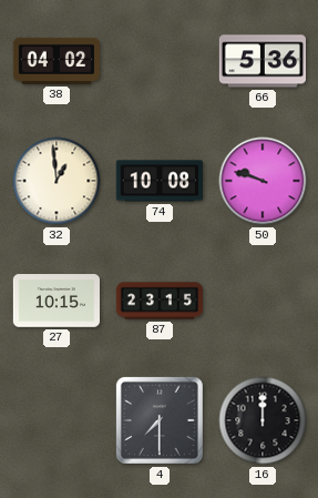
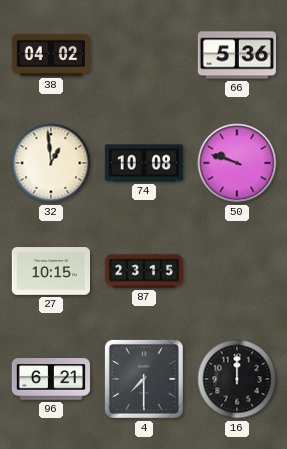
96: none -> 6:21 (50, 379)
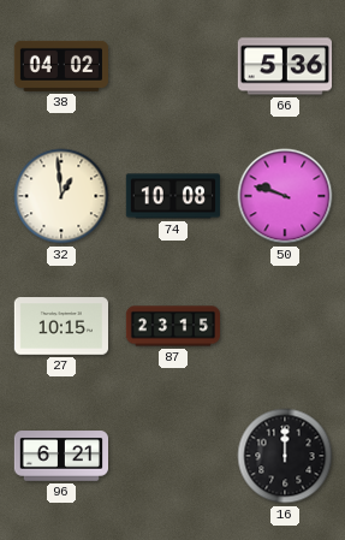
4: 7:30 -> none (144, 379)
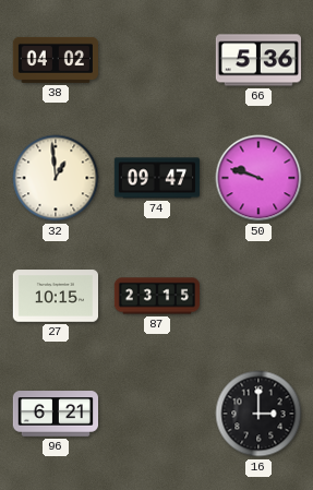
74: 10:08 -> 09:47 (157, 178)
16: 12:00 -> 3:00 (258, 414)
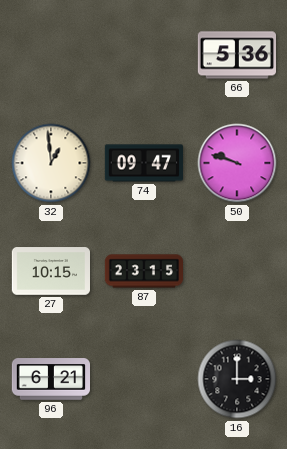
38: 04:02 -> none (56, 60)
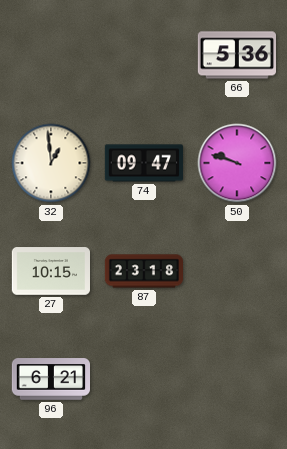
87: 23:15 -> 23:18 (143, 271)
16: 3:00 -> none (237, 379)
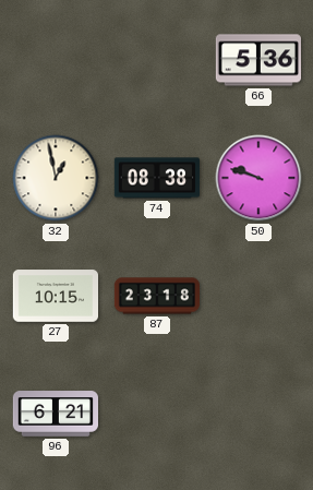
32: 12:59 -> 12:58 (56, 178)
74: 09:47 -> 08:38 (157, 178)
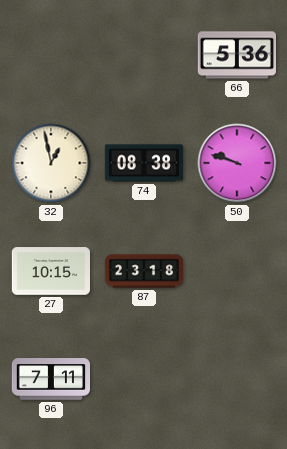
96: 6:21 -> 7:11 (50, 379)
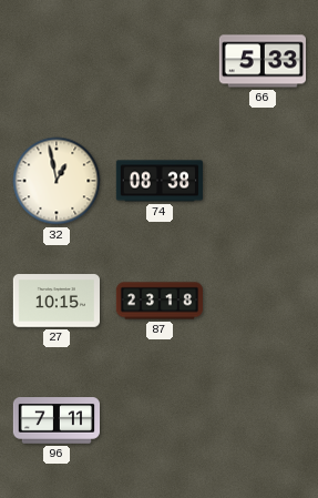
66: 5:36 -> 5:33 (261, 61)
50: 9:48 -> none (237, 163)
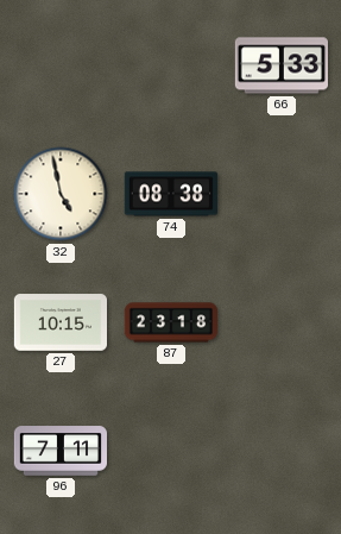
32: 12:58 -> 4:58 (61, 194)
